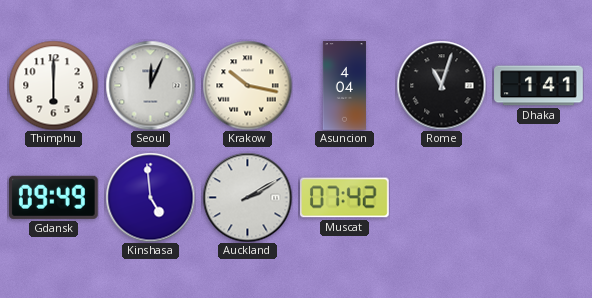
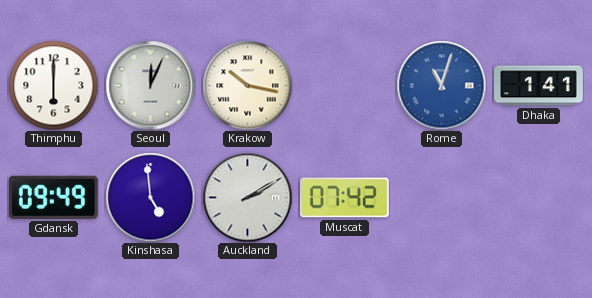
Asuncion: 4:04 -> none (344, 86)
Rome dial: black -> blue (441, 85)
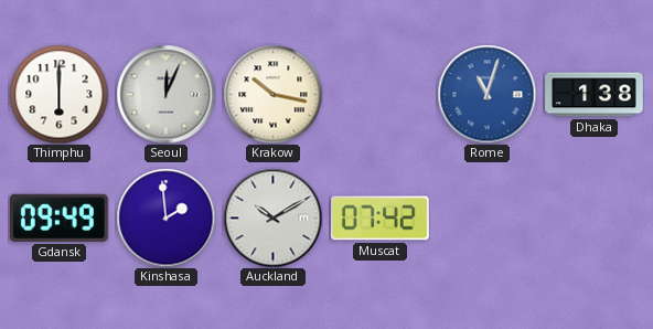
Dhaka: 1:41 -> 1:38 (595, 95)
Kinshasa: 4:59 -> 1:59 (165, 217)
Auckland: 2:10 -> 10:10 (272, 217)
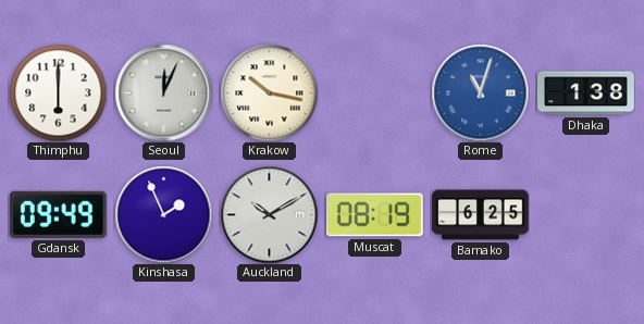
Kinshasa: 1:59 -> 1:56 (163, 214)
Muscat: 07:42 -> 08:19 (375, 215)
Bamako: none -> 6:25 (481, 215)
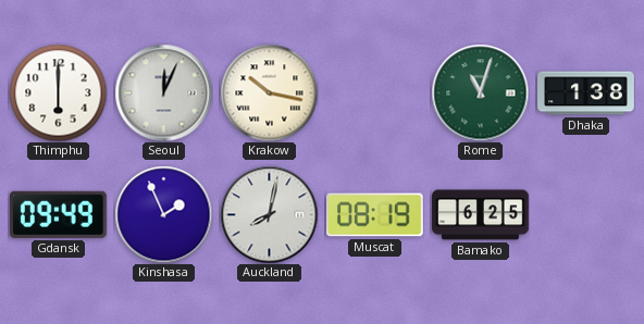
Rome dial: blue -> green (480, 92)
Auckland: 10:10 -> 8:02 (269, 214)
